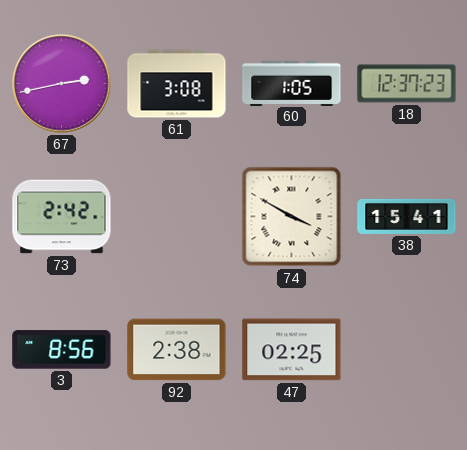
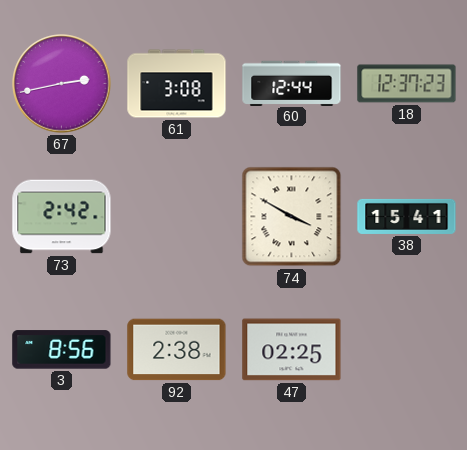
60: 1:05 -> 12:44 (292, 83)
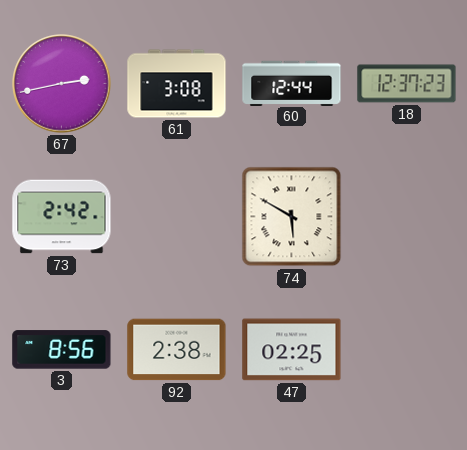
74: 3:50 -> 5:50 (292, 217)
38: 15:41 -> none (407, 216)
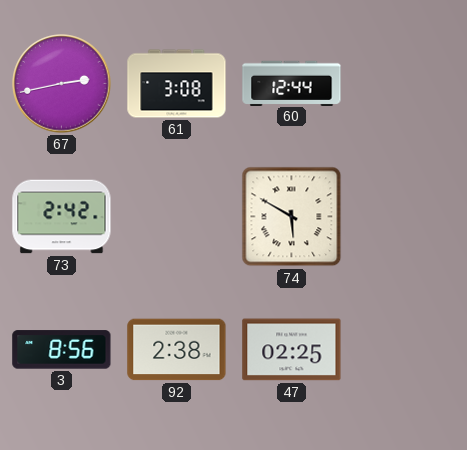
18: 12:37 -> none (407, 84)
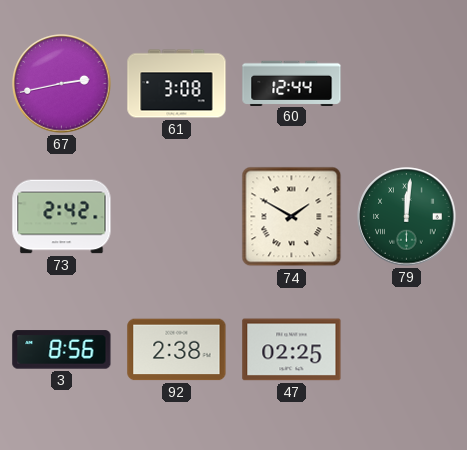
74: 5:50 -> 1:50 (292, 217)
79: none -> 12:01 (407, 217)
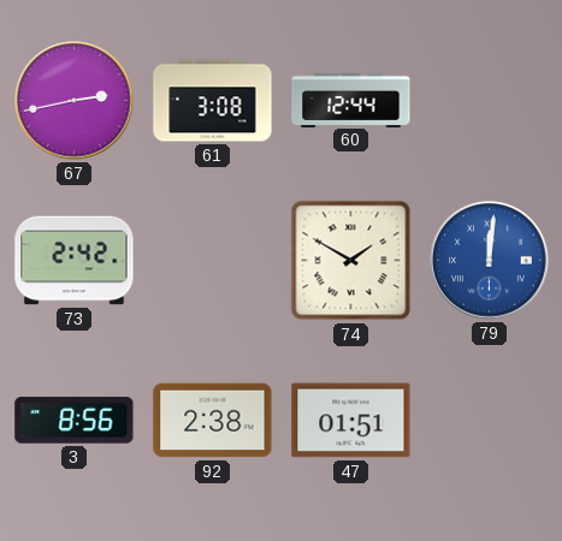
79 dial: green -> blue (490, 261)
47: 02:25 -> 01:51 (351, 421)
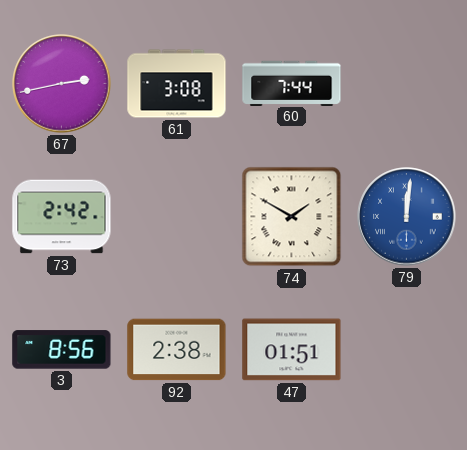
60: 12:44 -> 7:44 (292, 83)
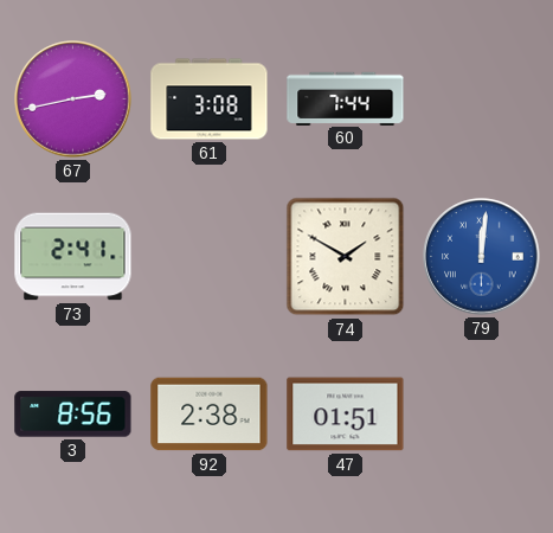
73: 2:42 -> 2:41 (73, 257)
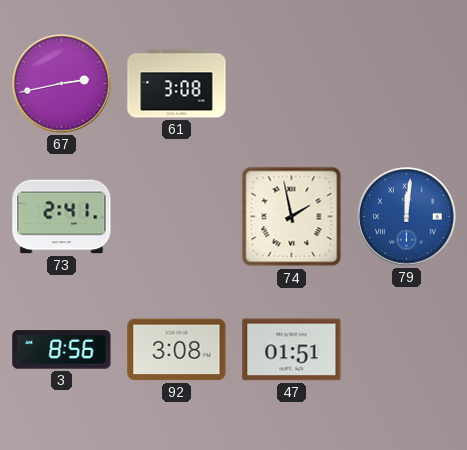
60: 7:44 -> none (346, 98)
74: 1:50 -> 1:58 (292, 217)
92: 2:38 -> 3:08 (177, 350)
